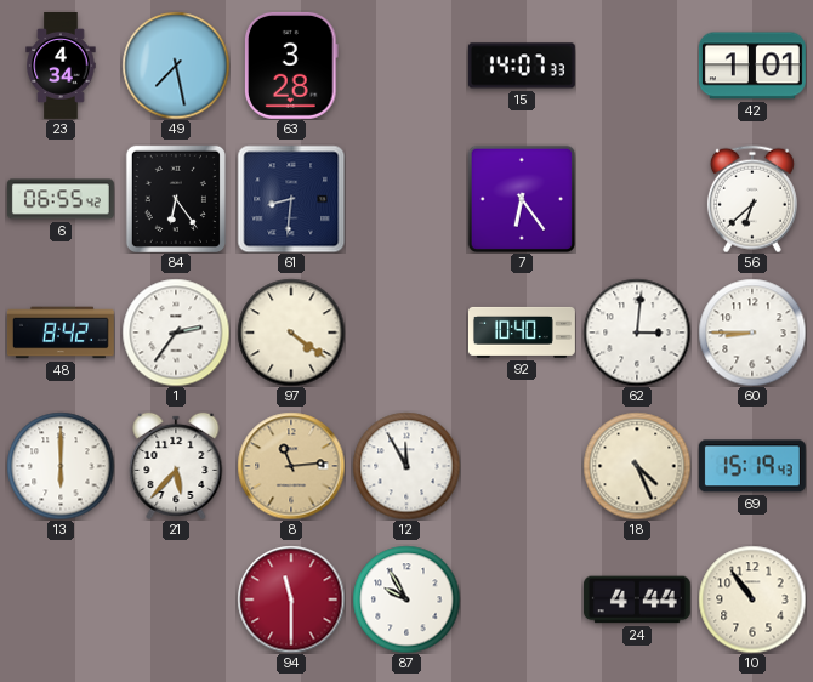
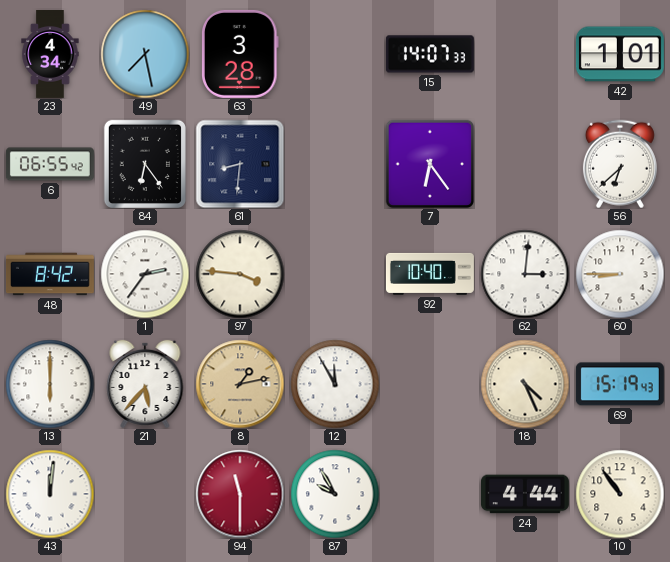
97: 4:21 -> 3:46 (240, 274)
8: 11:14 -> 1:13 (240, 384)
43: none -> 12:01 (50, 494)
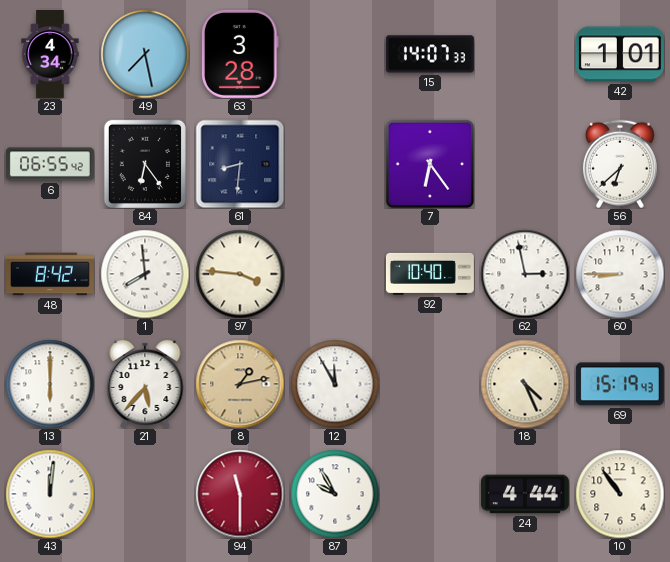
1: 2:36 -> 7:59 (145, 274)
62: 3:01 -> 2:58 (525, 274)
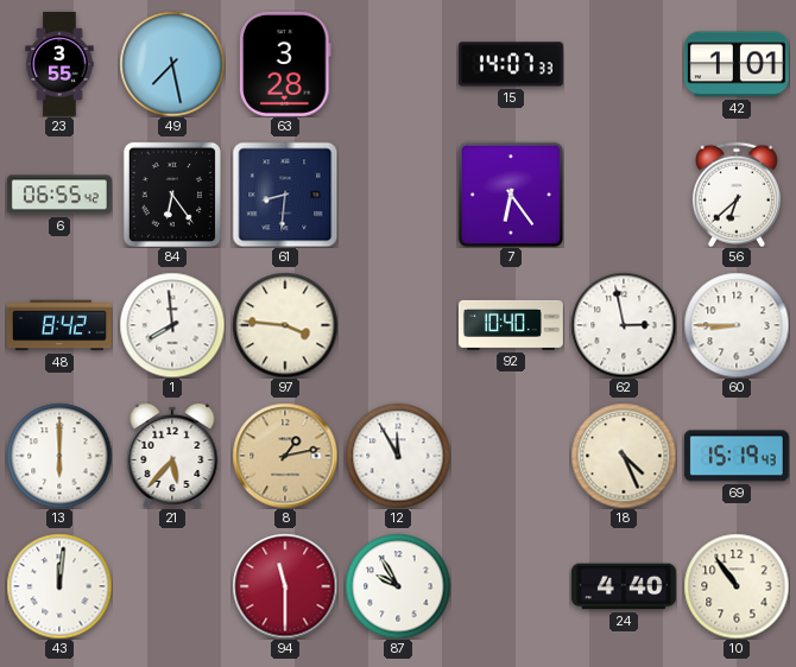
23: 4:34 -> 3:55 (59, 65)
24: 4:44 -> 4:40 (624, 586)
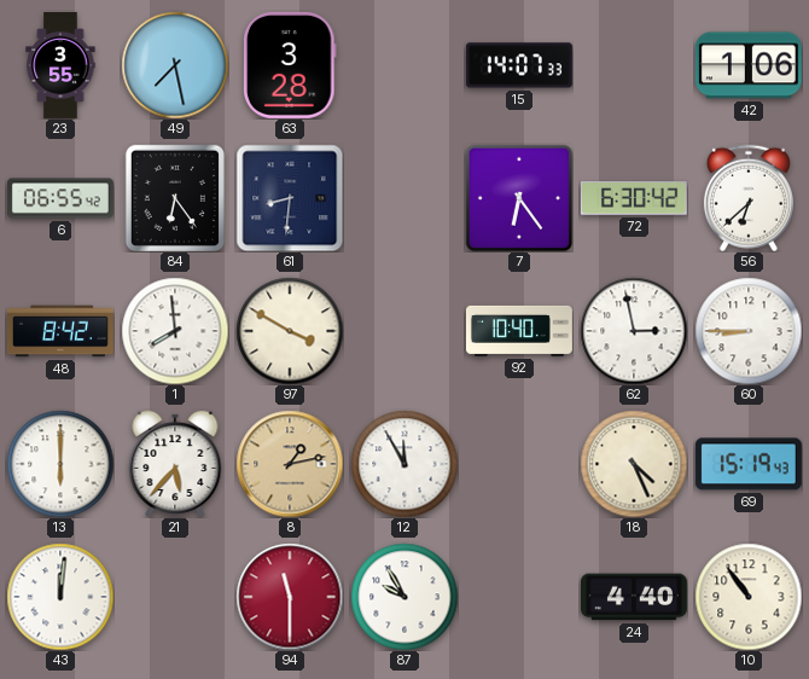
42: 1:01 -> 1:06 (749, 65)
72: none -> 6:30 (634, 199)
97: 3:46 -> 3:50 (290, 331)
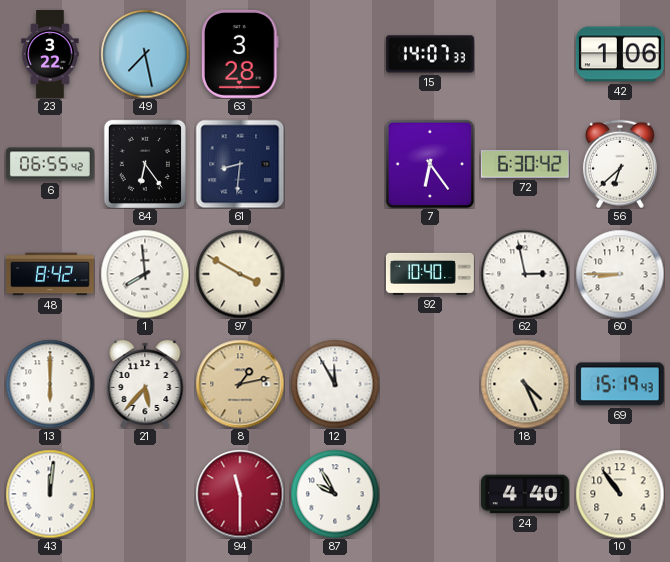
23: 3:55 -> 3:22 (50, 55)
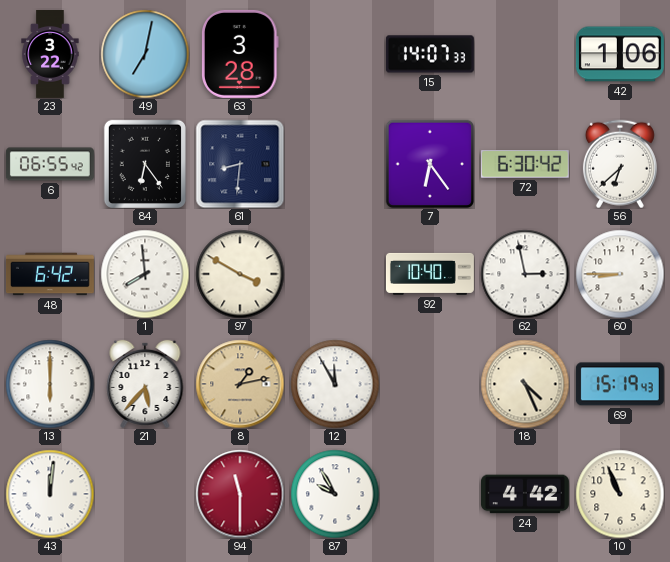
49: 7:28 -> 7:02 (145, 54)
48: 8:42 -> 6:42 (50, 274)
24: 4:40 -> 4:42 (525, 494)
10: 10:54 -> 10:56 (620, 494)
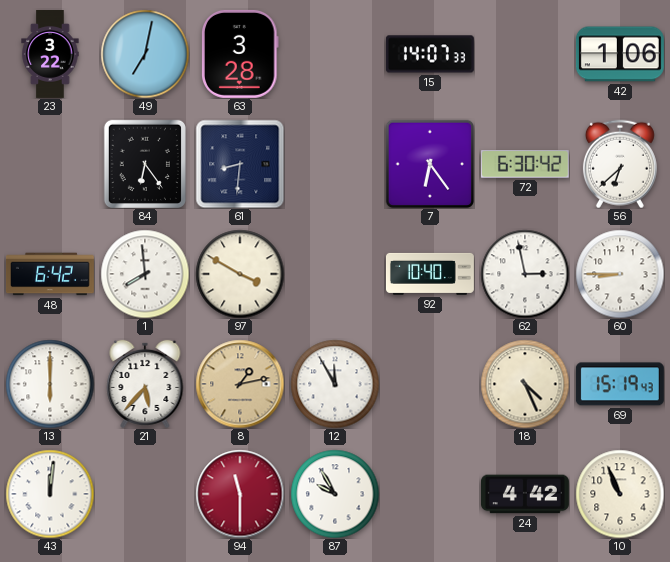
6: 06:55 -> none (50, 164)
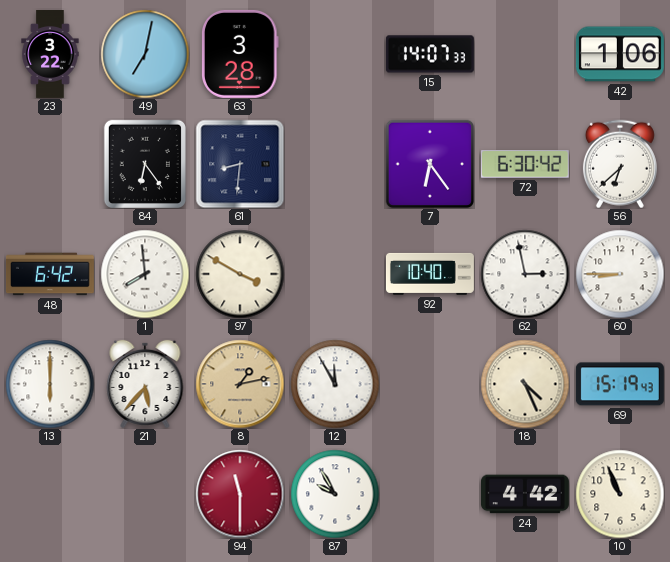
43: 12:01 -> none (50, 494)
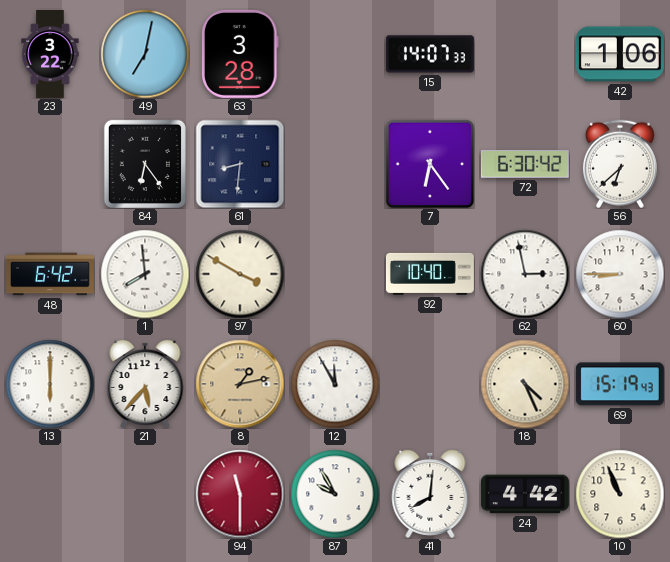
41: none -> 8:01 (430, 494)
